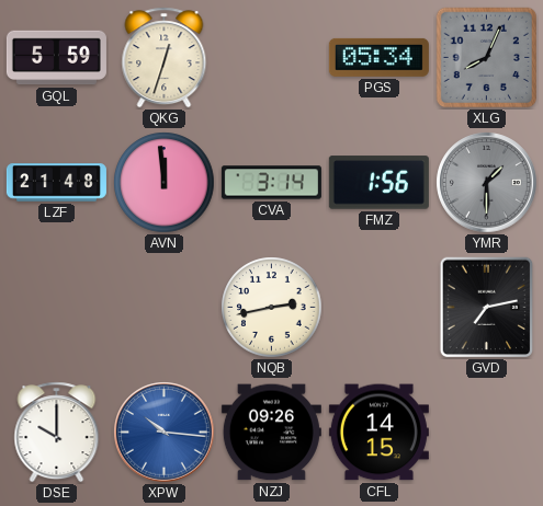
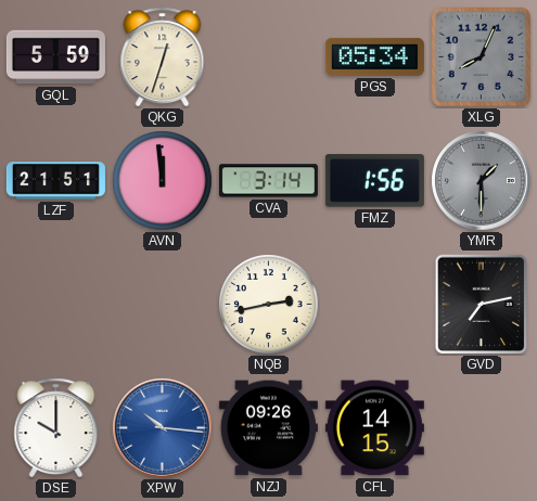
LZF: 21:48 -> 21:51 (55, 181)
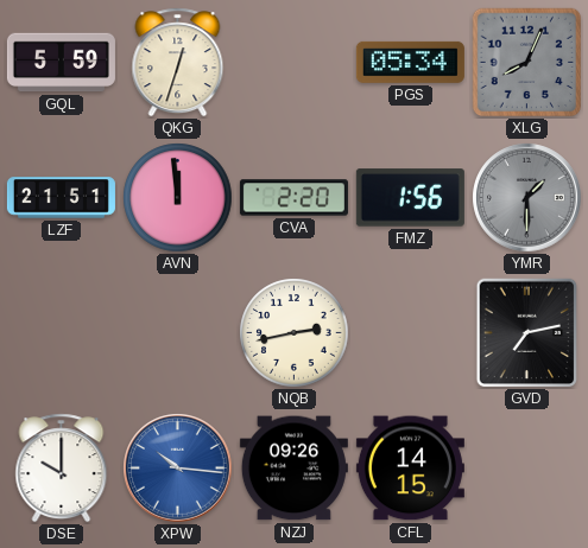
CVA: 3:14 -> 2:20 (293, 198)
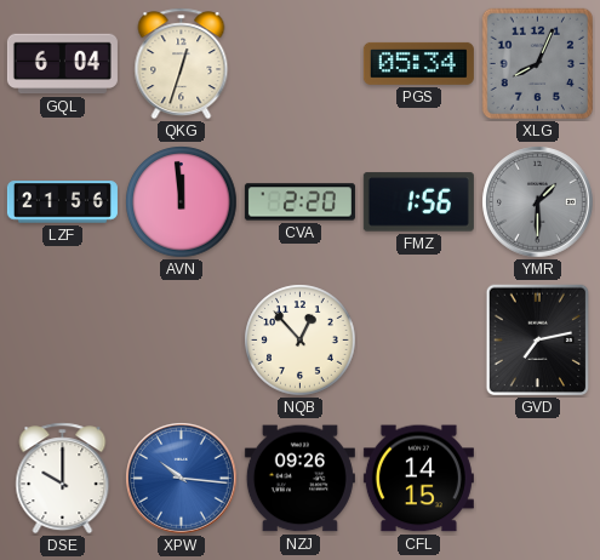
GQL: 5:59 -> 6:04 (62, 64)
LZF: 21:51 -> 21:56 (62, 202)
NQB: 2:43 -> 12:53 (301, 341)
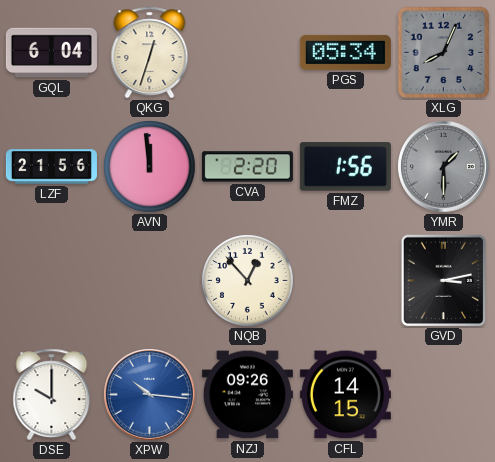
GVD: 7:13 -> 3:13 (444, 281)
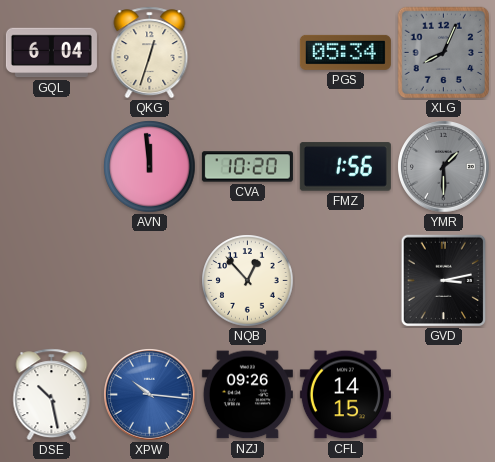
LZF: 21:56 -> none (51, 167)
CVA: 2:20 -> 10:20 (247, 167)
DSE: 10:00 -> 10:28 (52, 395)
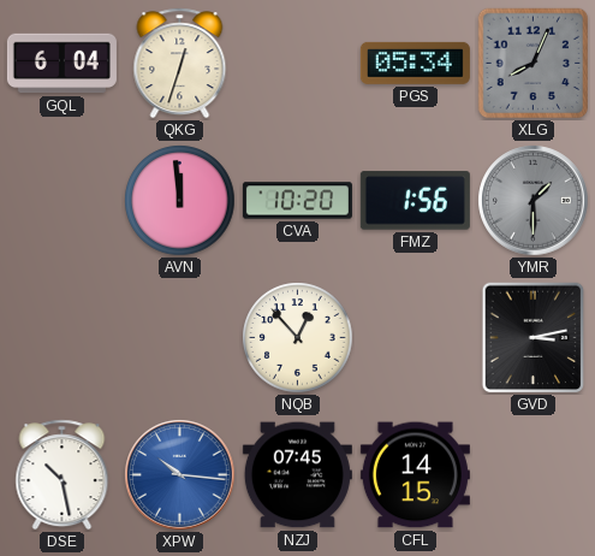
NZJ: 09:26 -> 07:45 (297, 475)
